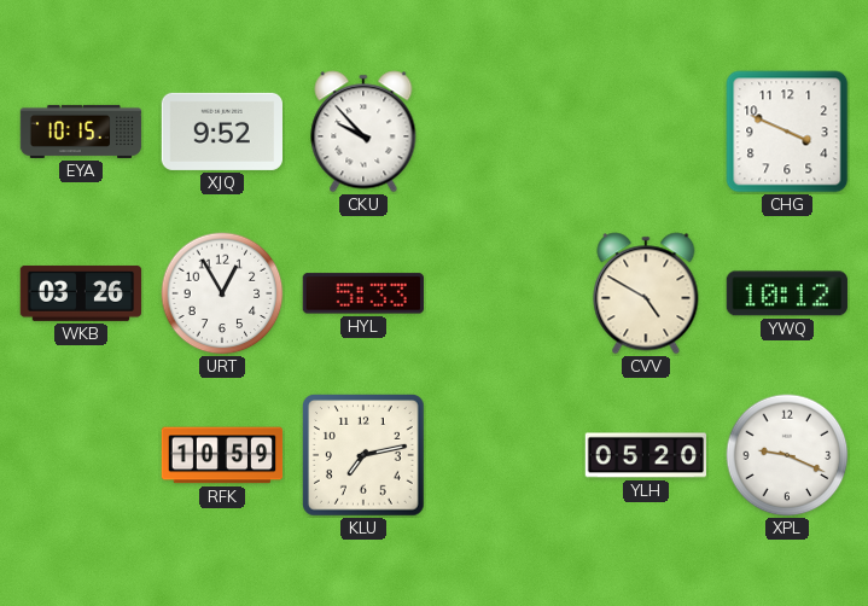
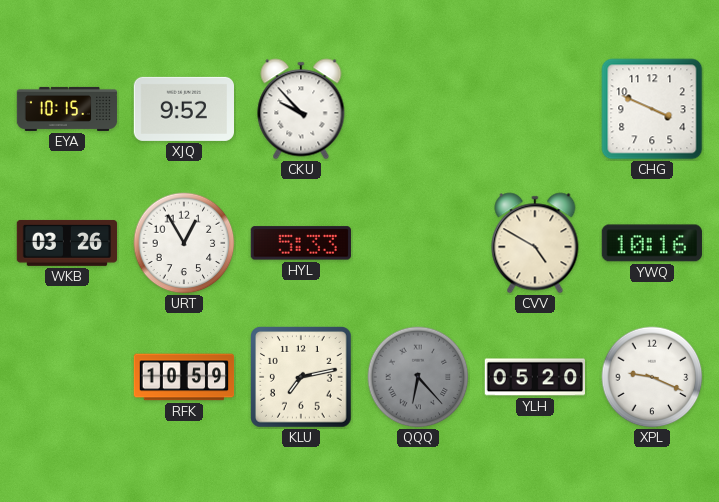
YWQ: 10:12 -> 10:16 (652, 243)
QQQ: none -> 6:23 (418, 377)
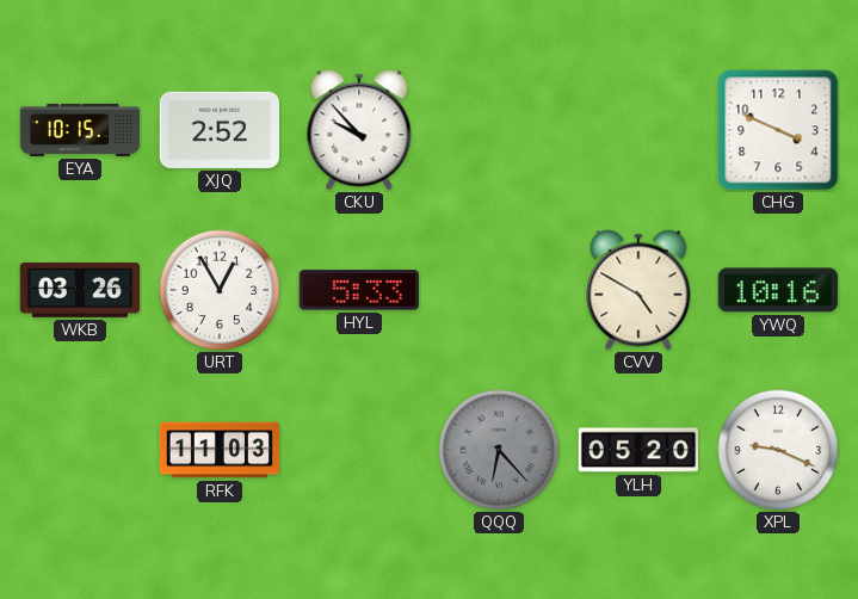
XJQ: 9:52 -> 2:52 (218, 130)
RFK: 10:59 -> 11:03 (220, 450)
KLU: 7:13 -> none (302, 378)
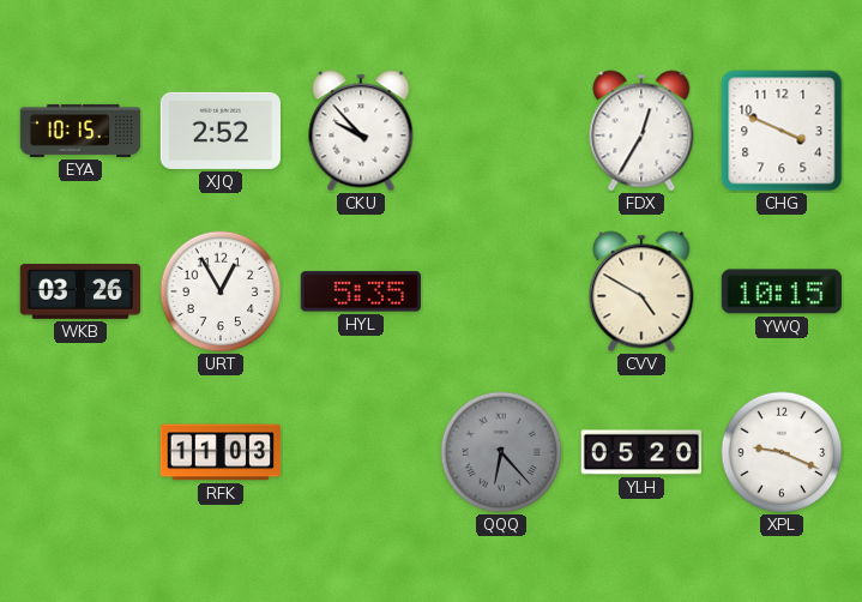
FDX: none -> 12:35 (641, 131)
HYL: 5:33 -> 5:35 (361, 291)
YWQ: 10:16 -> 10:15 (782, 291)
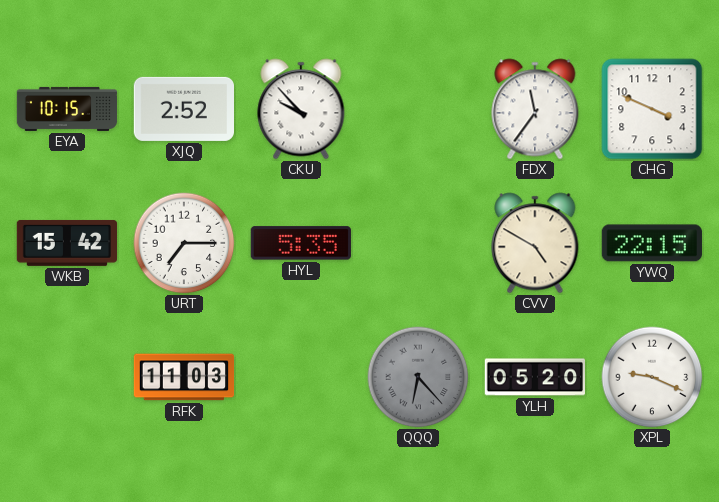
FDX: 12:35 -> 11:36 (535, 109)
WKB: 03:26 -> 15:42 (67, 243)
URT: 12:55 -> 7:15 (184, 243)
YWQ: 10:15 -> 22:15 (652, 243)
